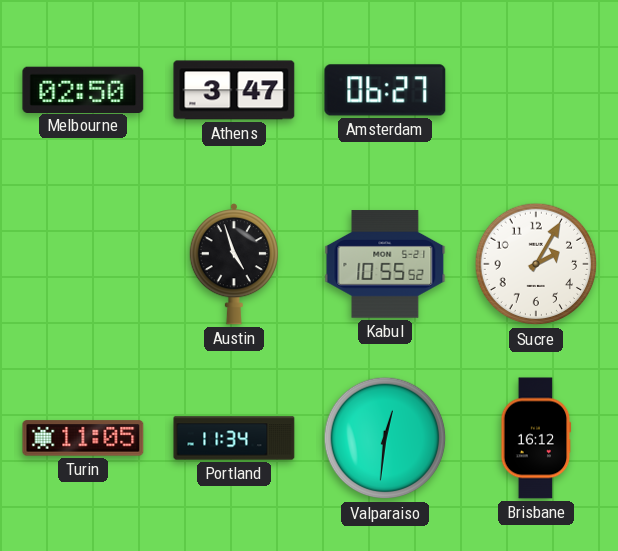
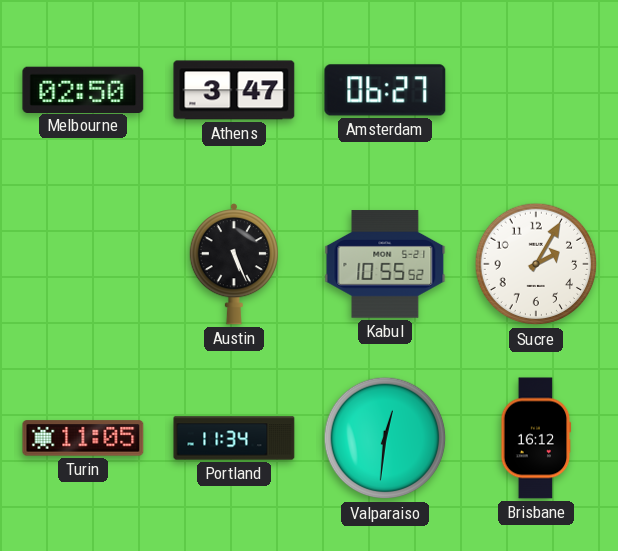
Austin: 4:57 -> 5:26 (234, 264)
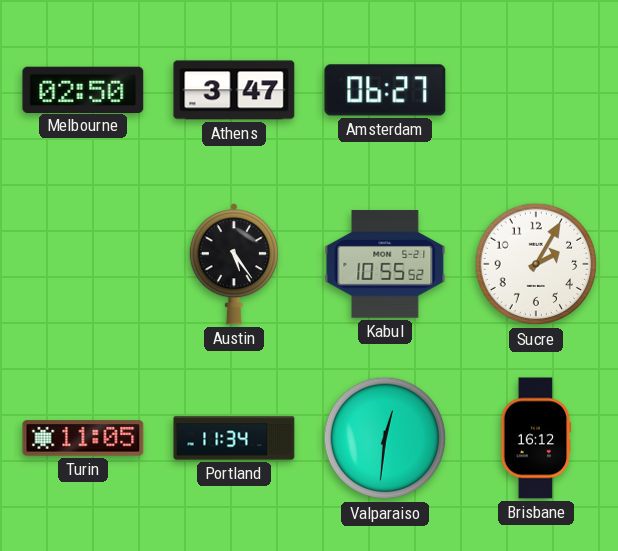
Austin: 5:26 -> 5:24 (234, 264)
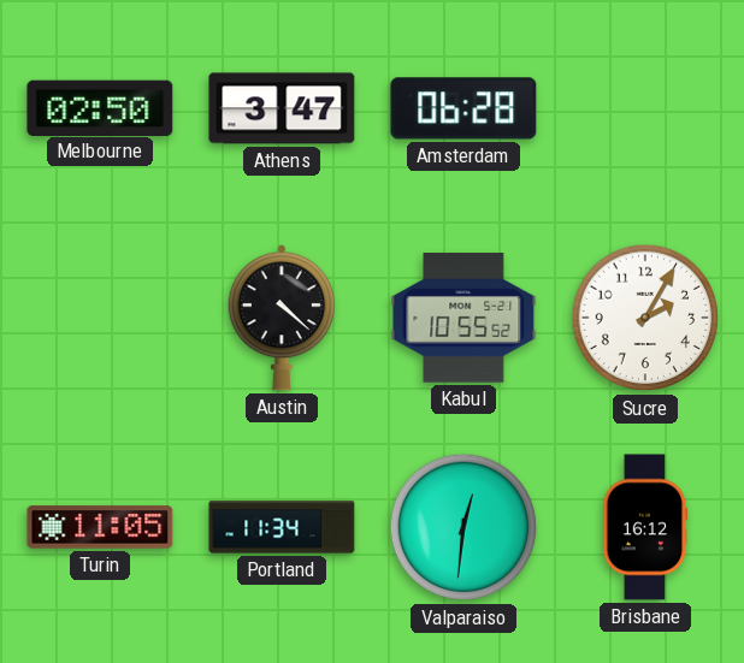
Amsterdam: 06:27 -> 06:28 (463, 108)
Austin: 5:24 -> 4:22 (282, 318)
